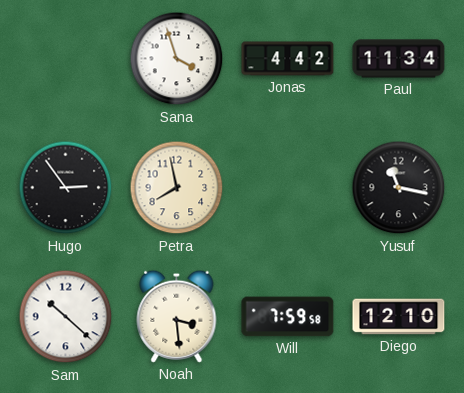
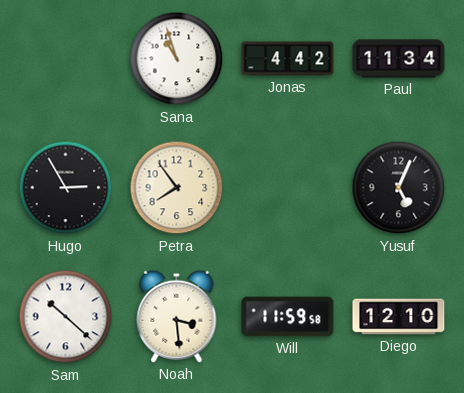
Sana: 3:57 -> 10:57 (177, 59)
Hugo: 2:54 -> 2:55 (66, 188)
Petra: 7:58 -> 7:54 (177, 188)
Yusuf: 11:17 -> 5:04 (399, 188)
Will: 7:59 -> 11:59 (288, 317)
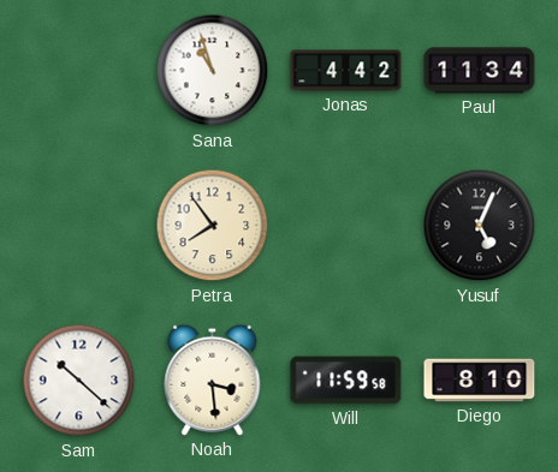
Hugo: 2:55 -> none (66, 188)
Diego: 12:10 -> 8:10 (480, 381)
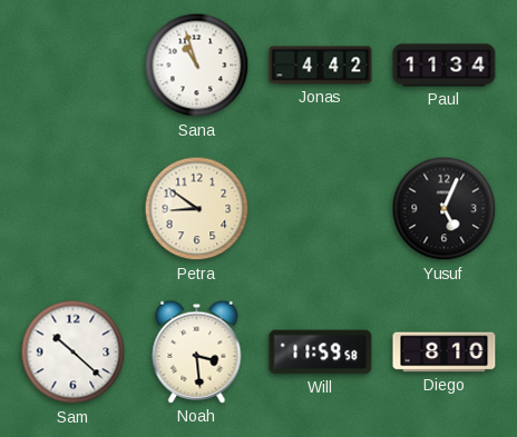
Petra: 7:54 -> 8:51 (197, 209)
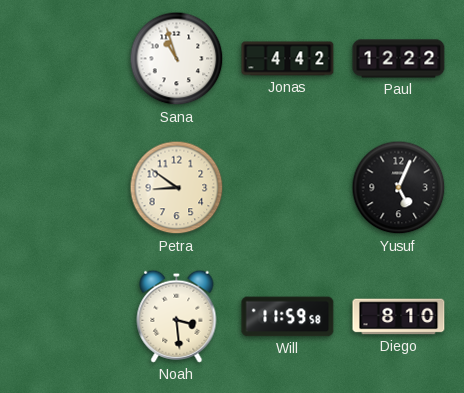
Paul: 11:34 -> 12:22 (399, 59)
Sam: 10:22 -> none (74, 352)
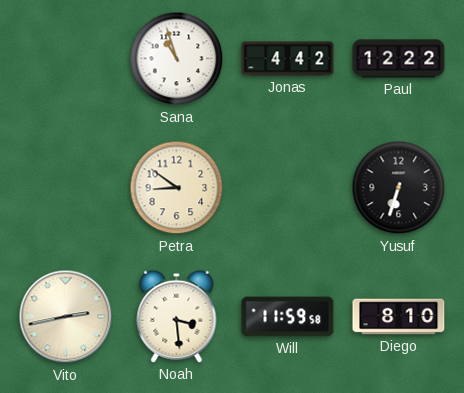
Yusuf: 5:04 -> 6:33 (399, 188)
Vito: none -> 2:43 (66, 317)
